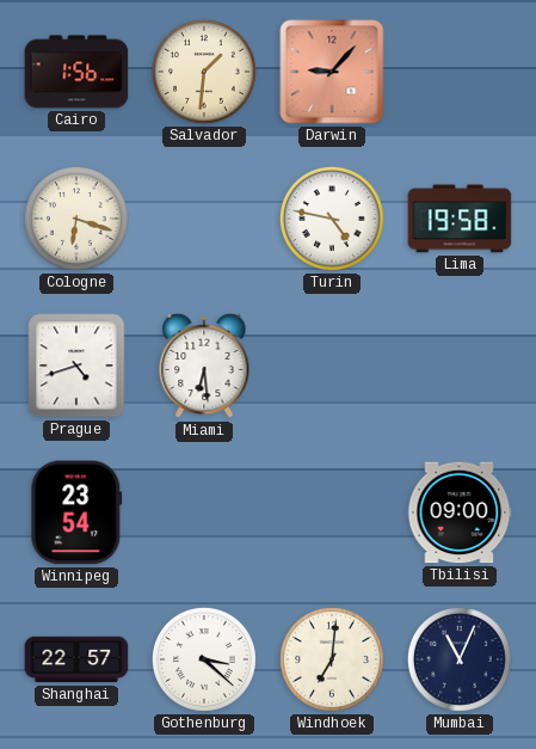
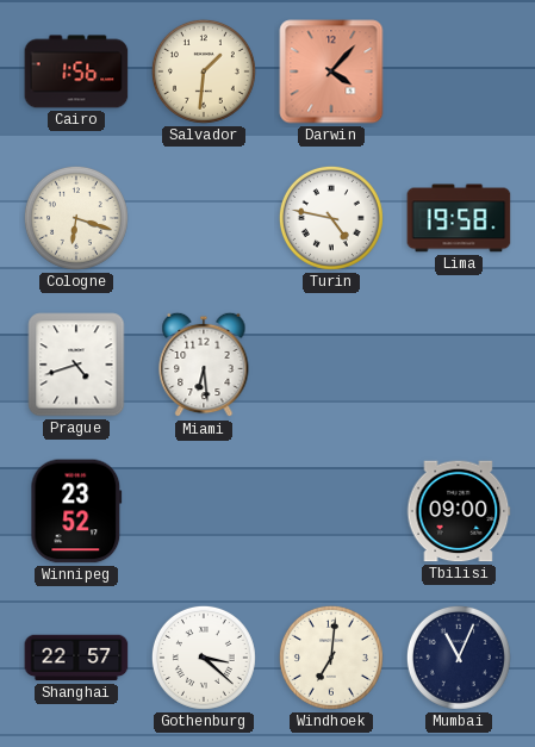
Darwin: 9:07 -> 4:07 (331, 71)
Winnipeg: 23:54 -> 23:52 (76, 511)
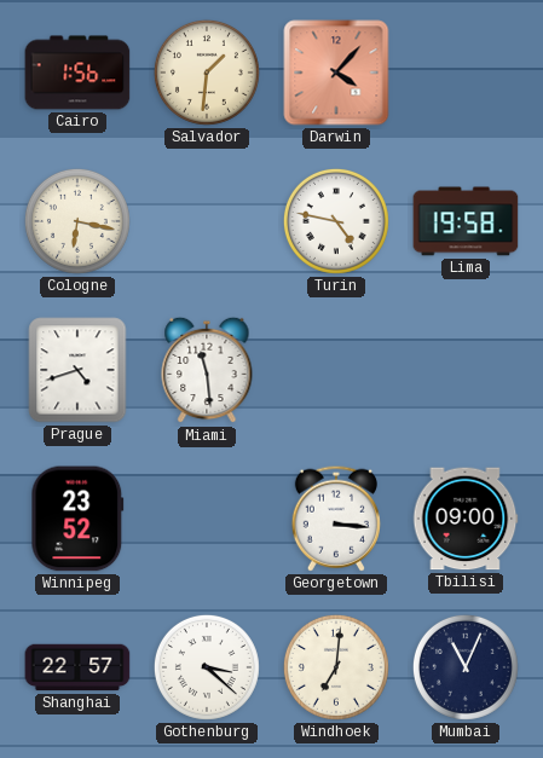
Cologne: 6:18 -> 6:17 (77, 221)
Miami: 6:29 -> 11:29 (207, 370)
Georgetown: none -> 3:16 (336, 519)
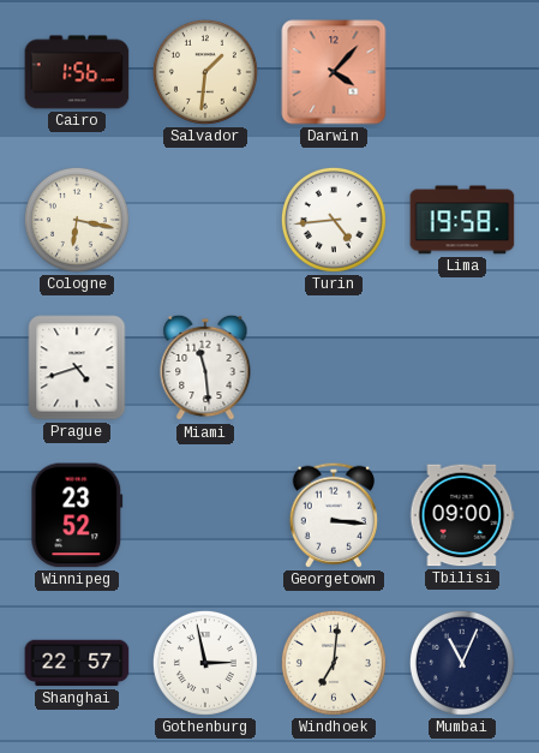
Turin: 4:47 -> 4:44 (334, 220)
Gothenburg: 3:22 -> 2:58 (205, 663)
